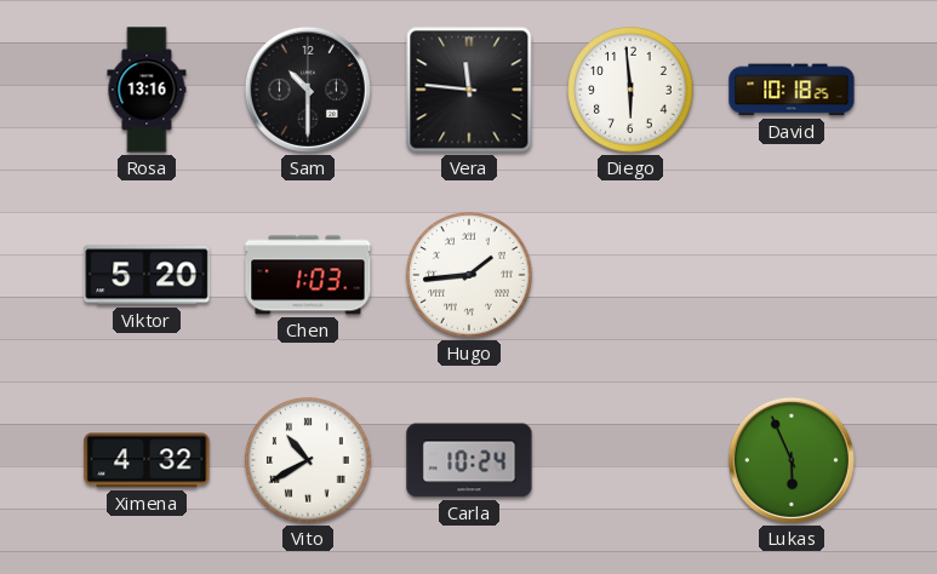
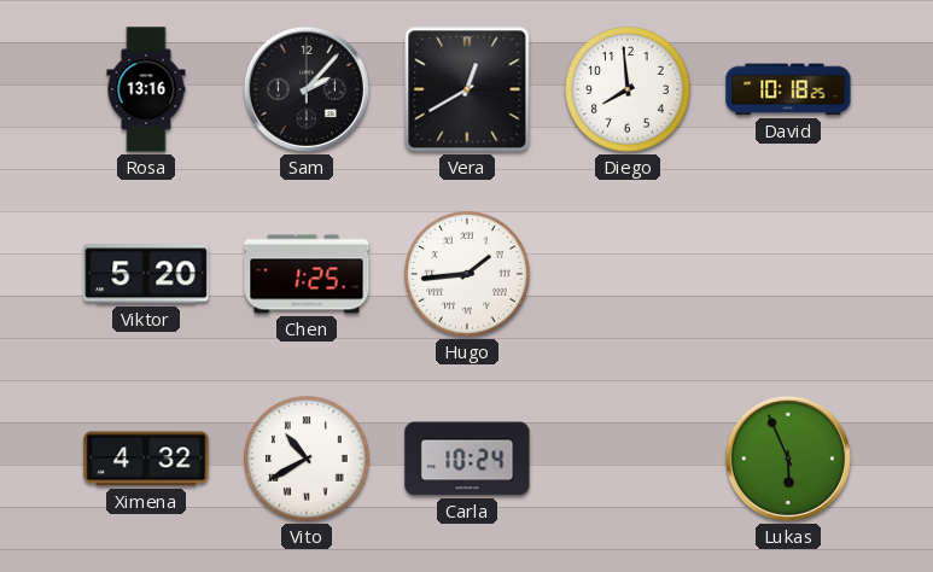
Sam: 10:30 -> 2:07 (307, 89)
Vera: 11:46 -> 12:40 (467, 89)
Diego: 5:59 -> 7:59 (628, 89)
Chen: 1:03 -> 1:25 (307, 274)
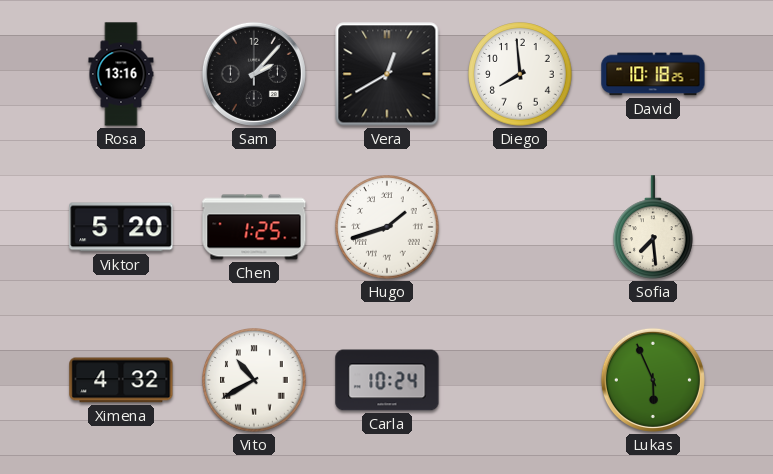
Hugo: 1:44 -> 1:42 (387, 227)
Sofia: none -> 7:29 (654, 227)
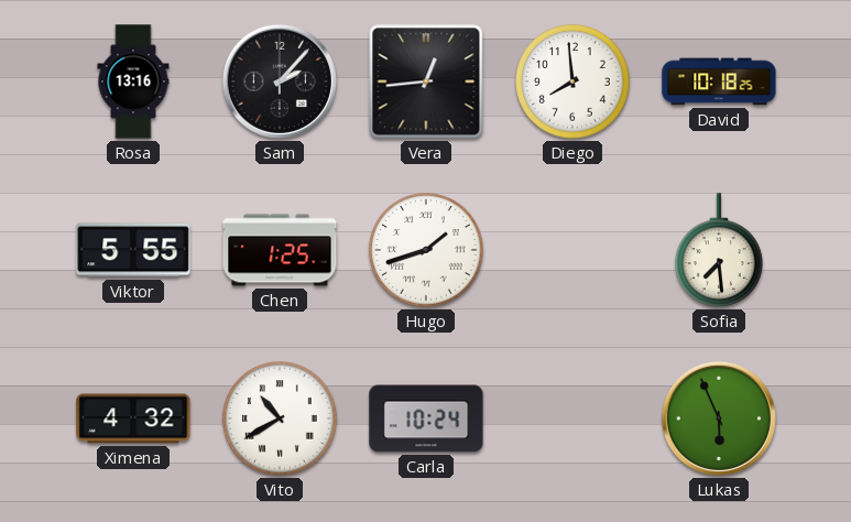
Vera: 12:40 -> 12:44 (426, 81)
Viktor: 5:20 -> 5:55 (133, 250)
